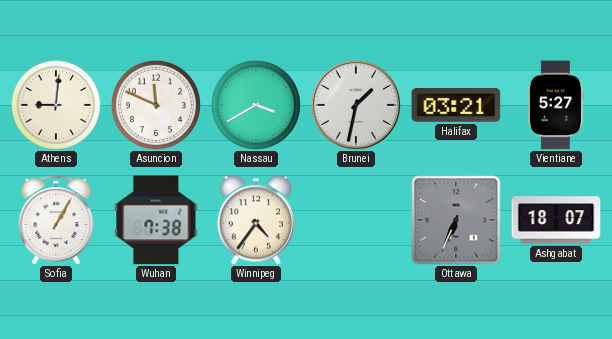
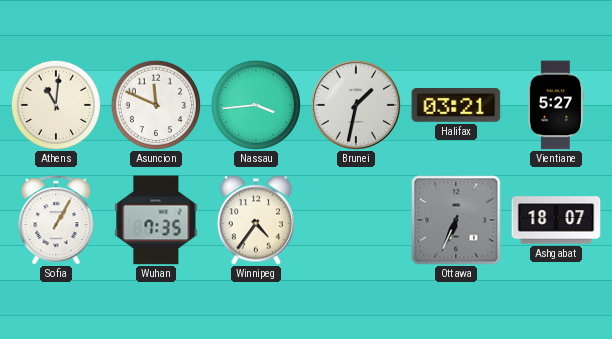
Athens: 9:01 -> 11:01 (56, 105)
Nassau: 3:40 -> 3:44 (256, 105)
Wuhan: 7:38 -> 7:35 (156, 220)
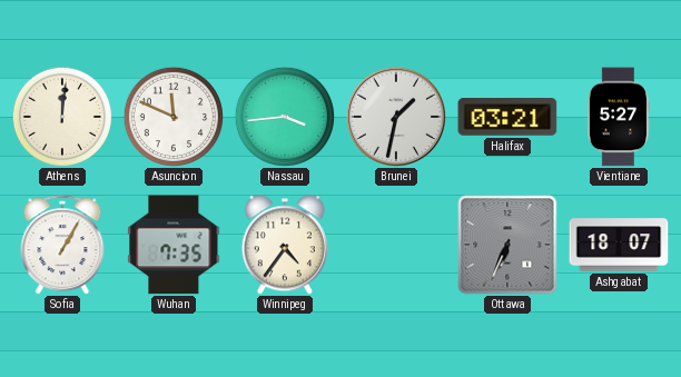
Athens: 11:01 -> 12:01 (62, 117)
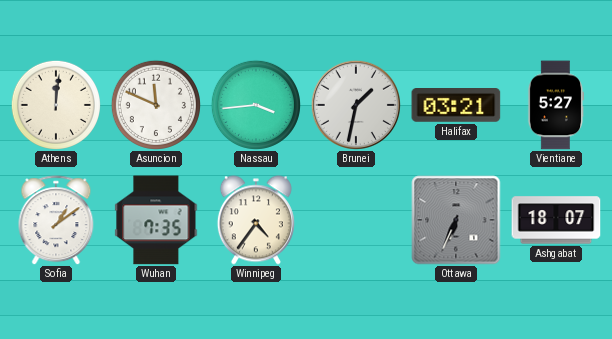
Sofia: 1:05 -> 1:09 (56, 220)
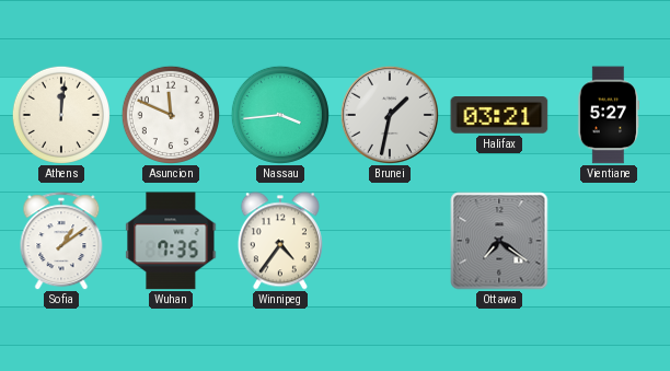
Ottawa: 6:34 -> 7:21 (499, 241)
Ashgabat: 18:07 -> none (556, 220)
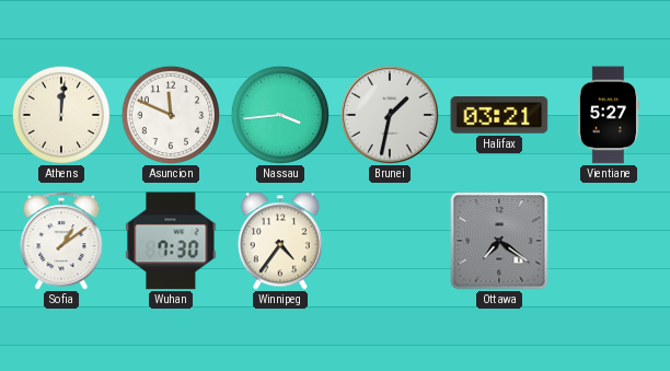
Wuhan: 7:35 -> 7:30 (171, 241)
